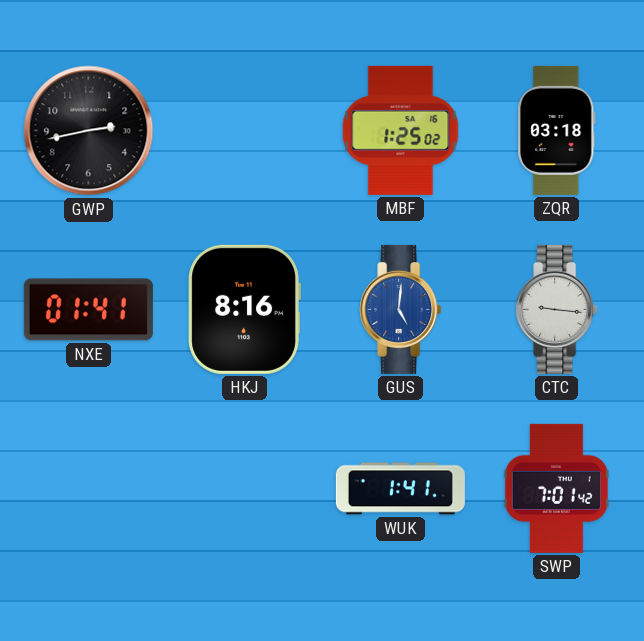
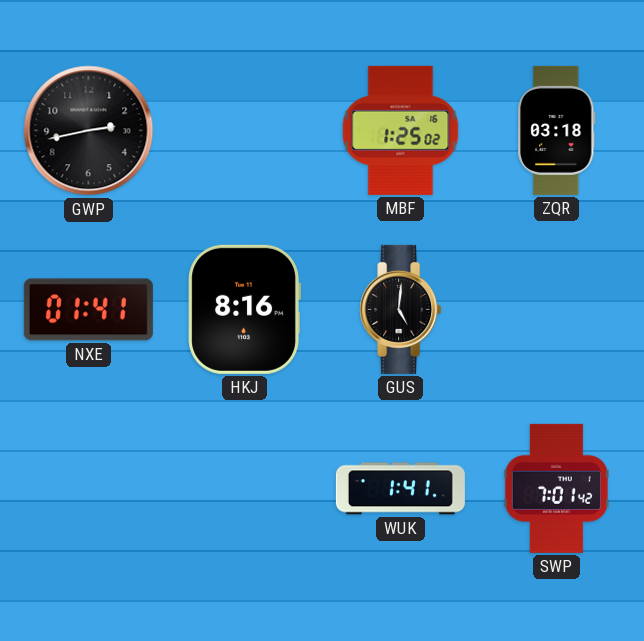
GUS dial: blue -> black (401, 309)
CTC: 9:16 -> none (557, 309)
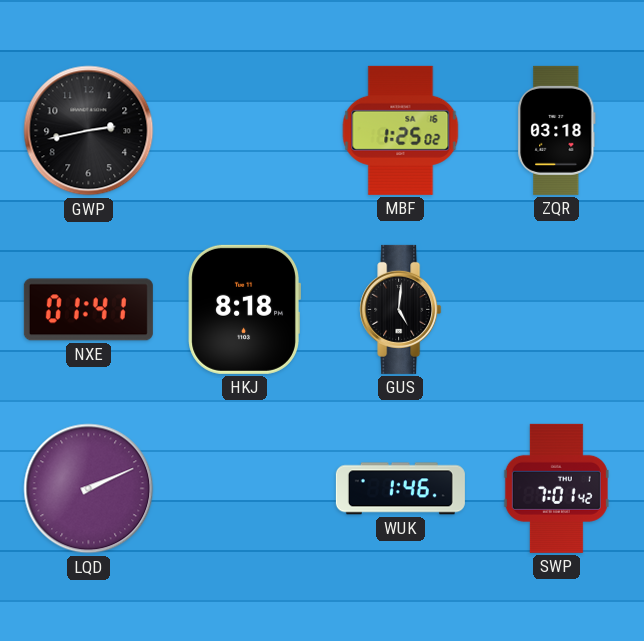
HKJ: 8:16 -> 8:18 (244, 309)
LQD: none -> 2:11 (89, 489)
WUK: 1:41 -> 1:46 (400, 489)
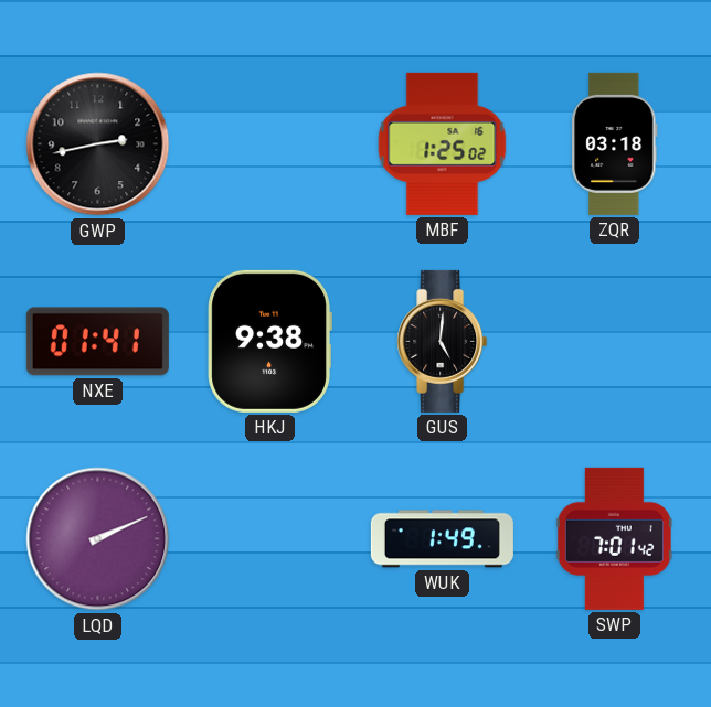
HKJ: 8:18 -> 9:38 (269, 341)
WUK: 1:46 -> 1:49 (442, 539)
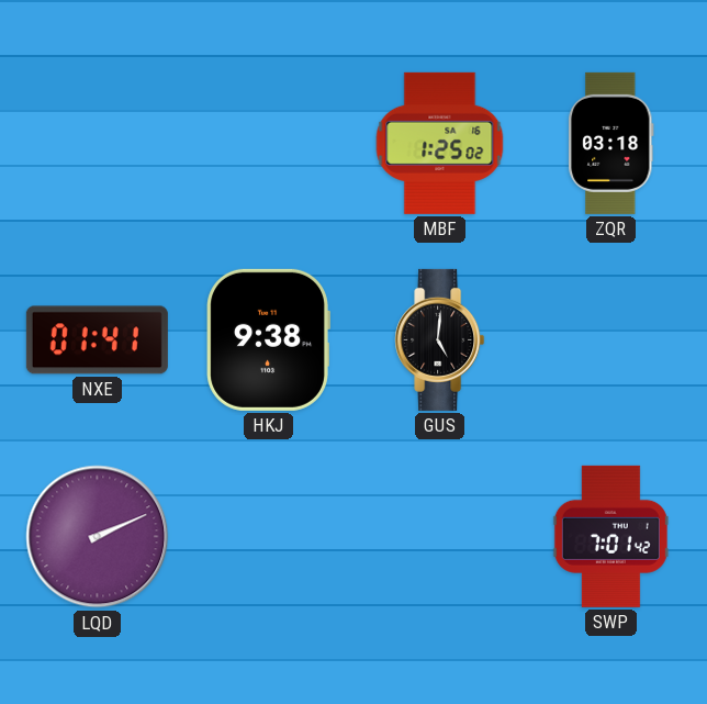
GWP: 2:43 -> none (98, 144)
WUK: 1:49 -> none (442, 539)
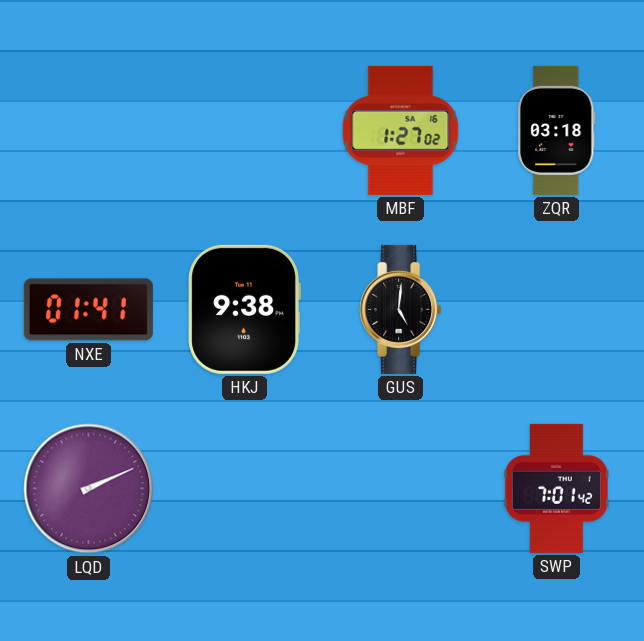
MBF: 1:25 -> 1:27 (401, 130)
